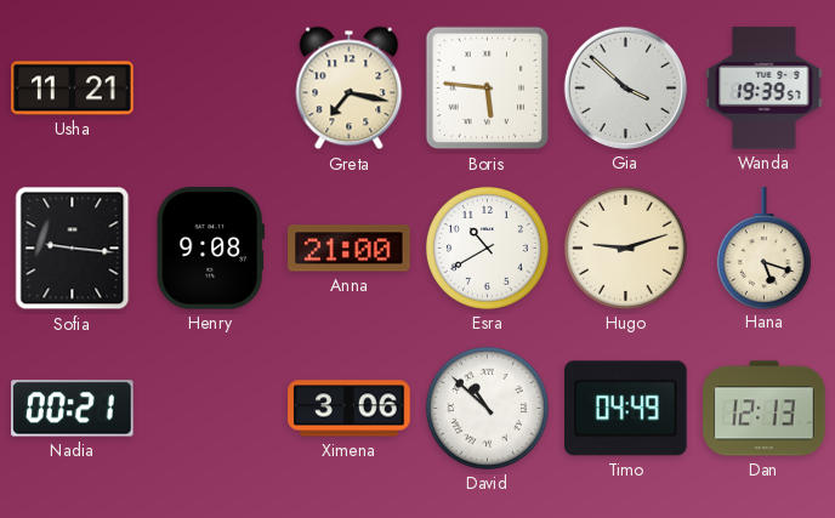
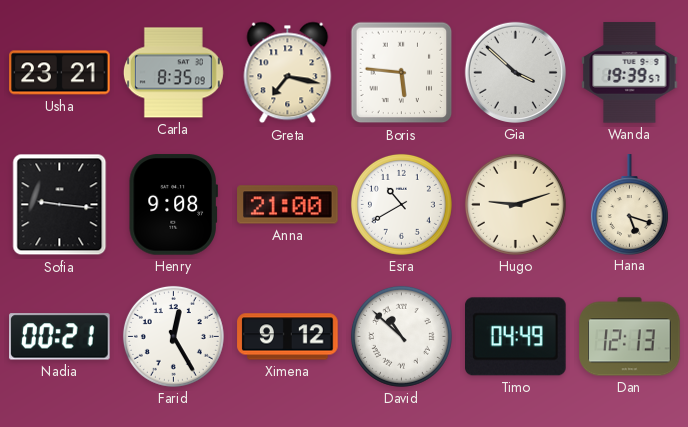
Usha: 11:21 -> 23:21 (60, 73)
Carla: none -> 8:35 (173, 73)
Farid: none -> 12:25 (173, 336)
Ximena: 3:06 -> 9:12 (288, 337)
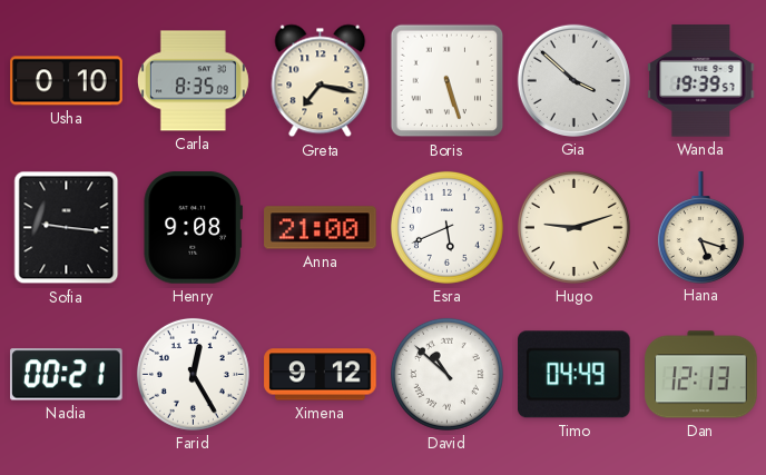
Usha: 23:21 -> 0:10 (67, 81)
Boris: 5:46 -> 5:27 (448, 81)
Esra: 10:40 -> 5:41 (446, 227)
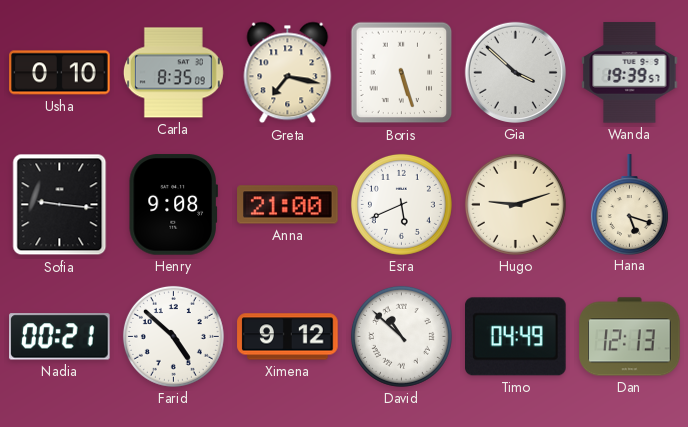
Farid: 12:25 -> 4:52 (173, 336)
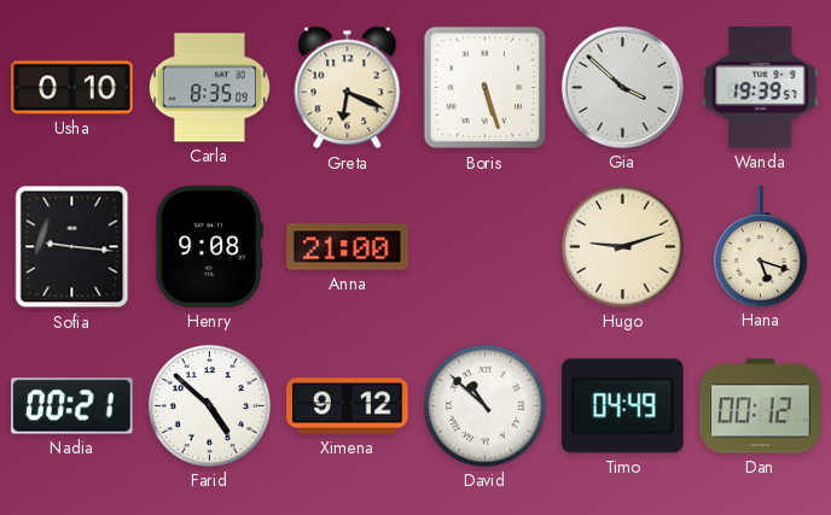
Greta: 7:17 -> 6:19 (348, 88)
Esra: 5:41 -> none (401, 204)
Dan: 12:13 -> 00:12 (761, 406)
